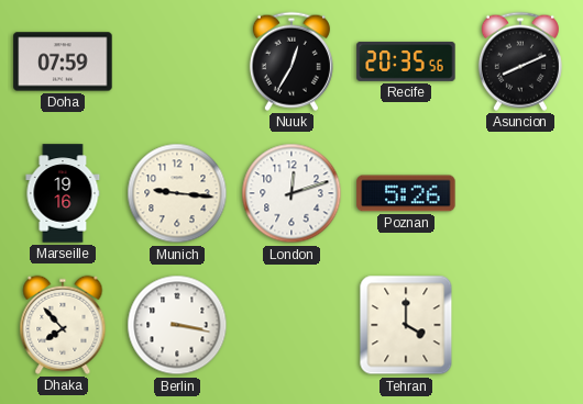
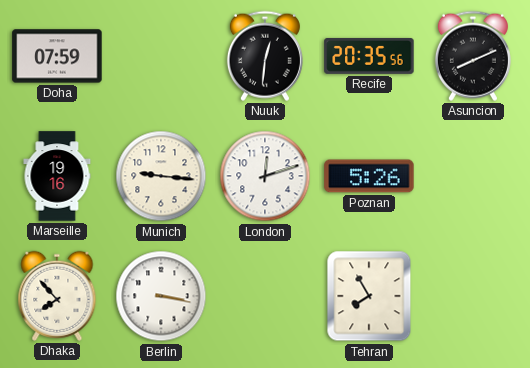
Nuuk: 12:35 -> 12:31 (265, 56)
Tehran: 4:00 -> 7:55 (369, 296)
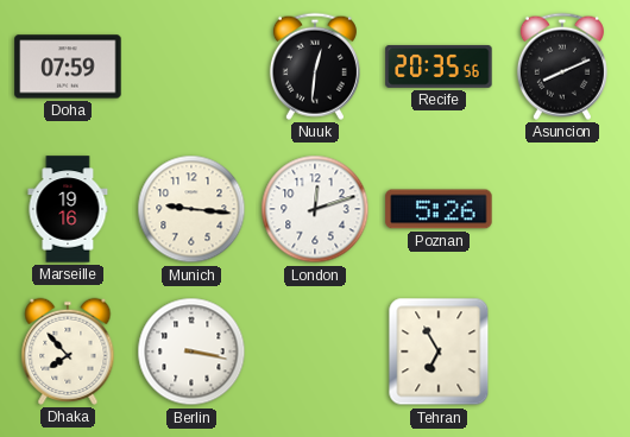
Tehran: 7:55 -> 6:55 (439, 351)
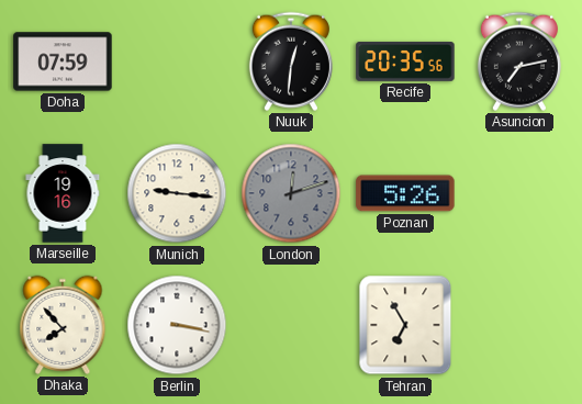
Asuncion: 8:11 -> 7:13 (519, 61)
London dial: white -> grey (291, 193)
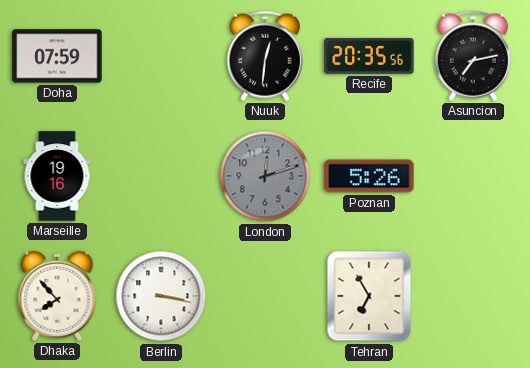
Munich: 9:16 -> none (177, 193)
